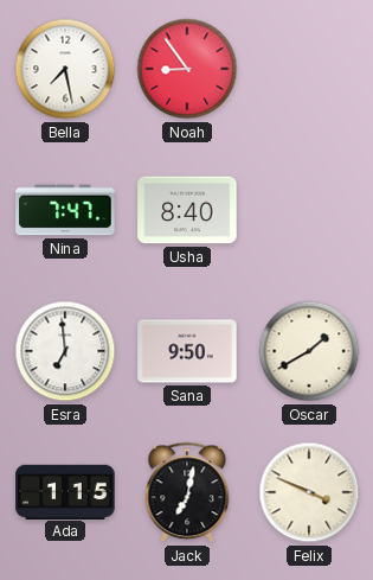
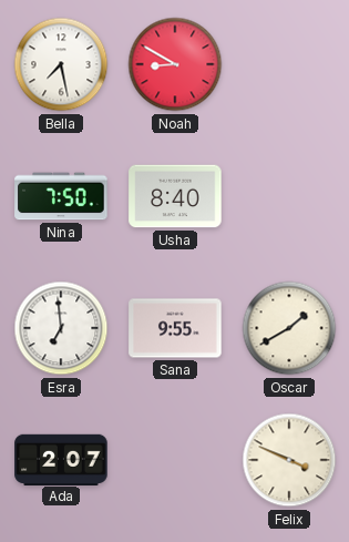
Noah: 8:54 -> 8:50 (175, 64)
Nina: 7:47 -> 7:50 (61, 196)
Sana: 9:50 -> 9:55 (175, 328)
Ada: 1:15 -> 2:07 (61, 459)
Jack: 7:02 -> none (187, 492)
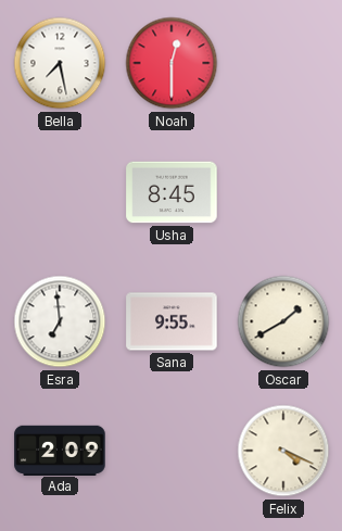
Noah: 8:50 -> 12:30 (172, 63)
Nina: 7:50 -> none (61, 196)
Usha: 8:40 -> 8:45 (172, 192)
Ada: 2:07 -> 2:09 (60, 450)
Felix: 3:49 -> 4:19 (283, 451)
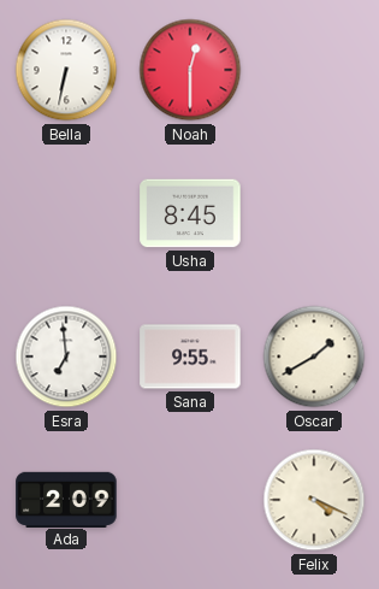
Bella: 7:28 -> 6:32 (66, 70)
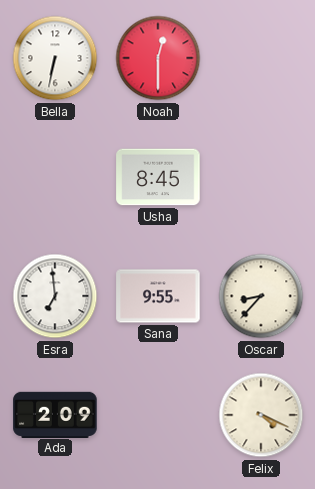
Oscar: 1:40 -> 8:37 (261, 296)
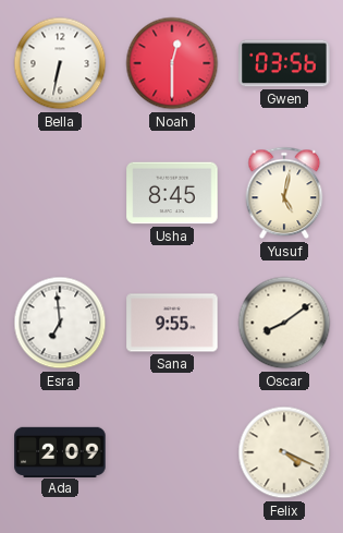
Gwen: none -> 03:56 (284, 63)
Yusuf: none -> 5:02 (284, 193)
Oscar: 8:37 -> 8:09 (284, 323)
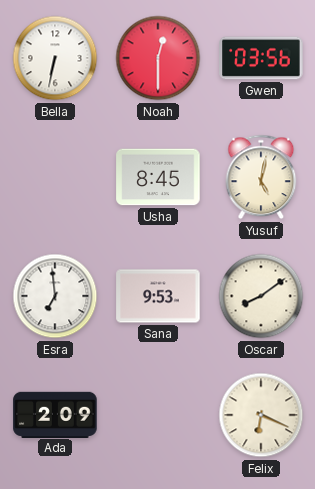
Sana: 9:55 -> 9:53 (158, 296)
Felix: 4:19 -> 6:19 (261, 415)
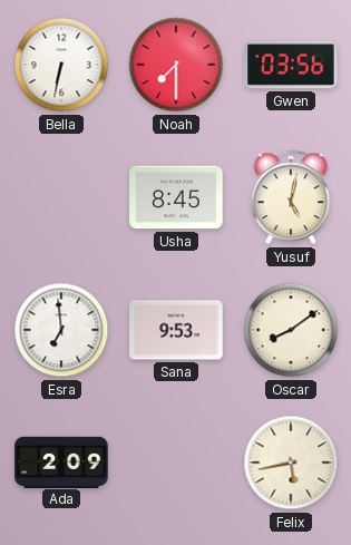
Noah: 12:30 -> 7:30 (176, 65)
Felix: 6:19 -> 5:43 (291, 463)
